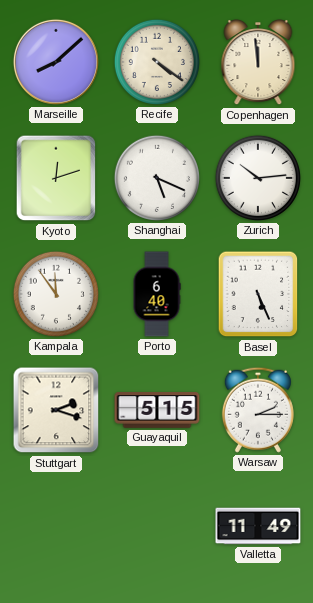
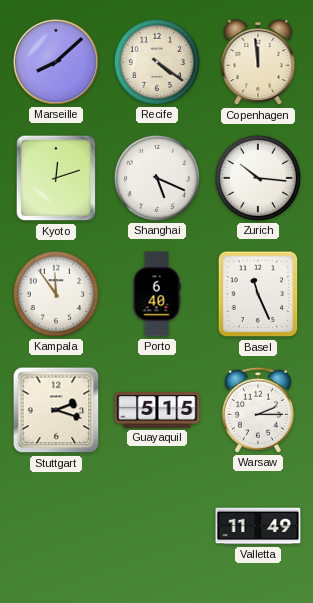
Zurich: 10:14 -> 10:16 (258, 178)
Basel: 5:26 -> 11:26 (258, 294)
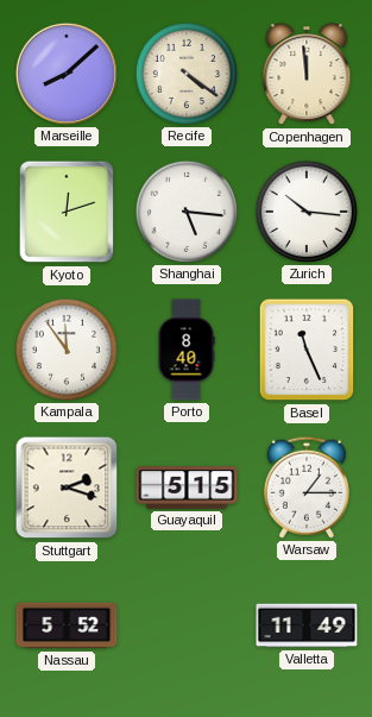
Shanghai: 5:19 -> 5:16 (187, 212)
Porto: 6:40 -> 8:40 (187, 350)
Warsaw: 2:15 -> 1:15 (307, 488)
Nassau: none -> 5:52 (67, 625)
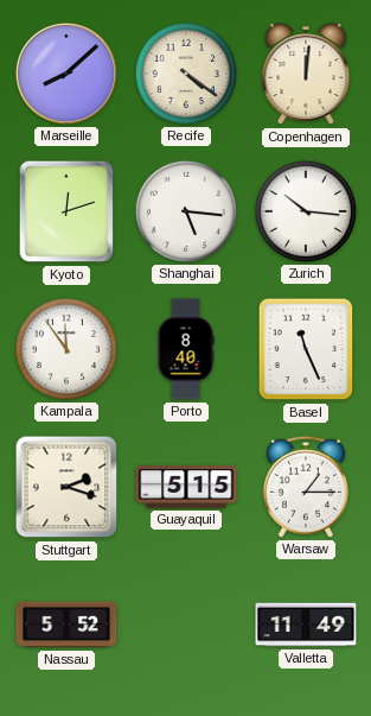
Copenhagen: 11:59 -> 12:01 (306, 75)
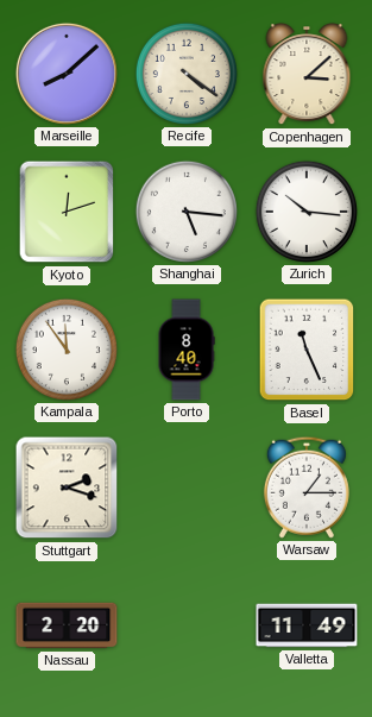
Copenhagen: 12:01 -> 3:08 (307, 75)
Guayaquil: 5:15 -> none (186, 487)
Nassau: 5:52 -> 2:20 (67, 625)
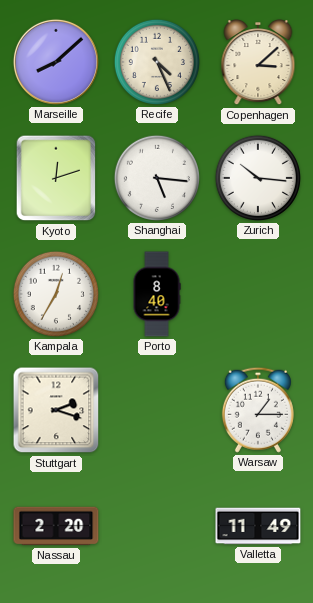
Recife: 4:21 -> 4:26 (157, 62)
Kampala: 11:54 -> 12:35 (56, 294)
Basel: 11:26 -> none (307, 350)
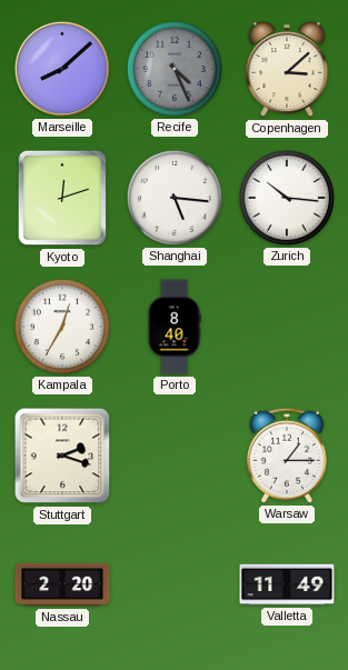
Recife dial: cream -> grey (175, 69)
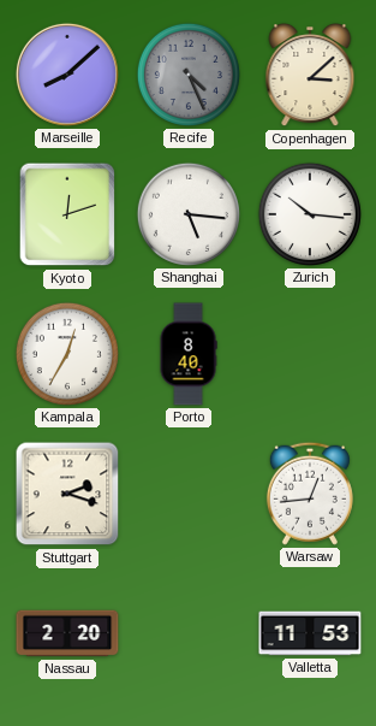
Warsaw: 1:15 -> 12:44 (310, 494)
Valletta: 11:49 -> 11:53 (310, 633)
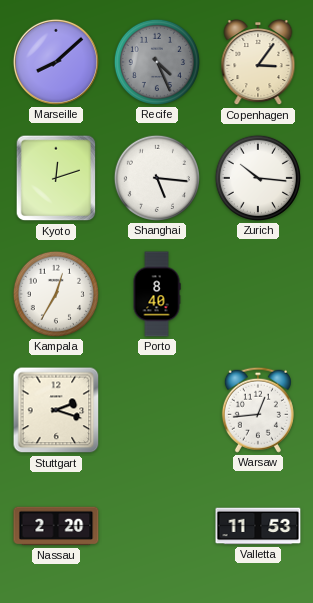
Copenhagen: 3:08 -> 3:06 (258, 63)
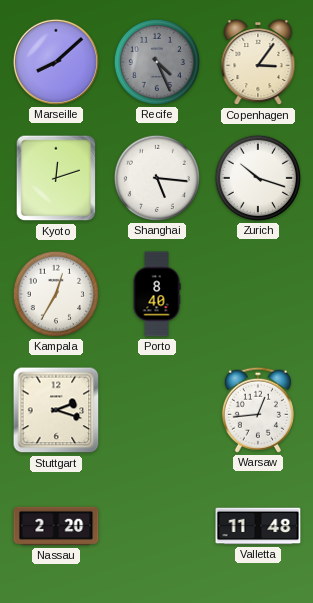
Zurich: 10:16 -> 10:18 (258, 178)
Valletta: 11:53 -> 11:48 (258, 526)
